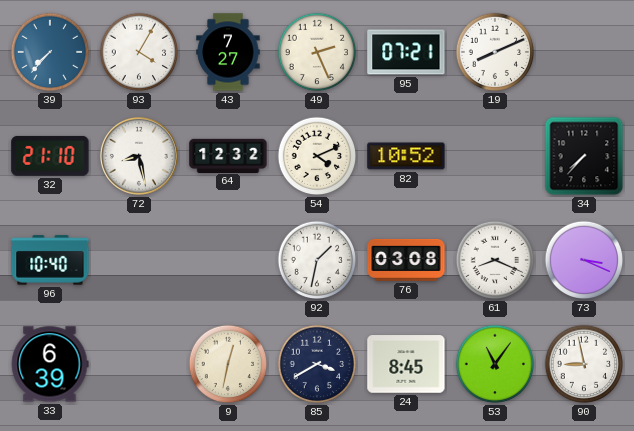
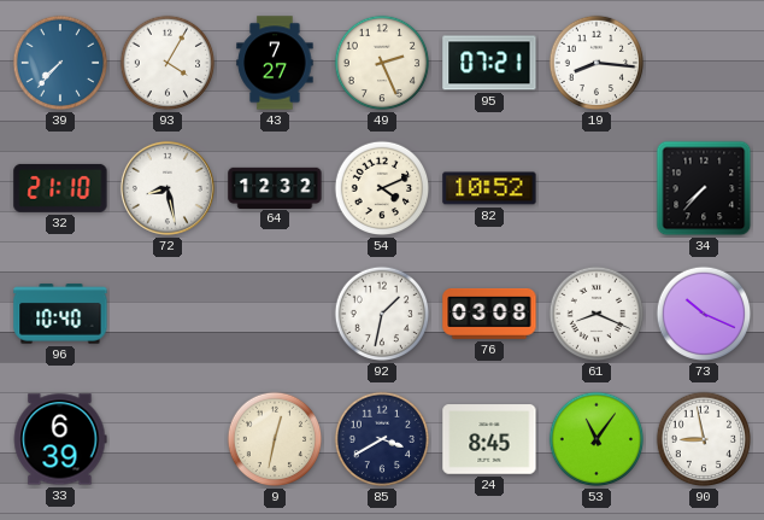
19: 8:11 -> 8:16 (596, 63)
73: 3:19 -> 10:19 (704, 314)
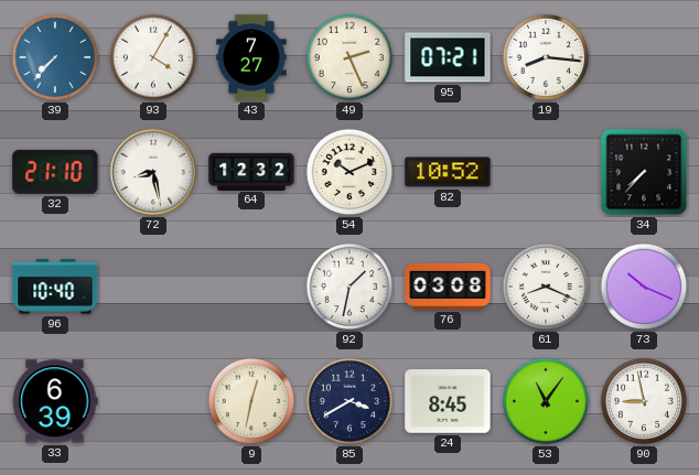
54: 4:11 -> 10:11 (349, 172)
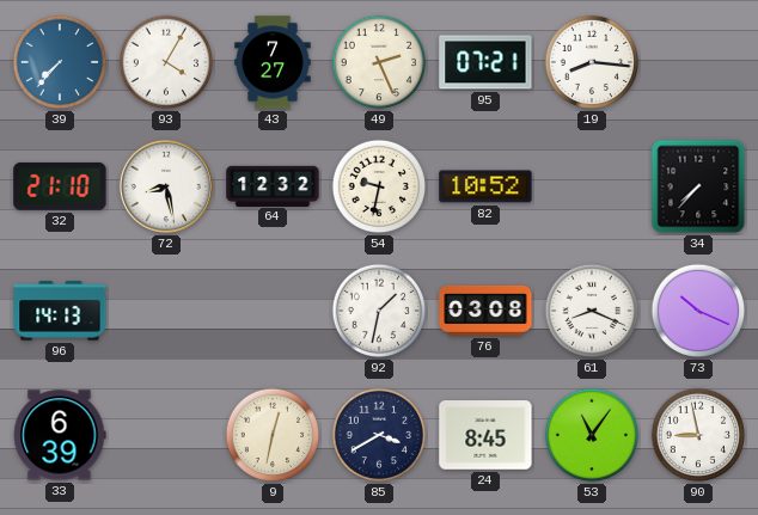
54: 10:11 -> 9:32 (379, 186)
96: 10:40 -> 14:13 (60, 311)
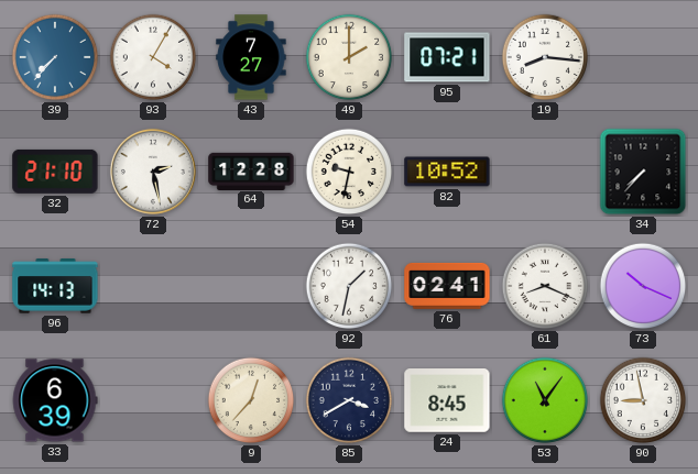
49: 2:26 -> 2:00 (349, 57)
72: 8:28 -> 2:28 (153, 172)
64: 12:32 -> 12:28 (251, 170)
76: 03:08 -> 02:41 (447, 286)
9: 12:32 -> 12:37 (251, 400)
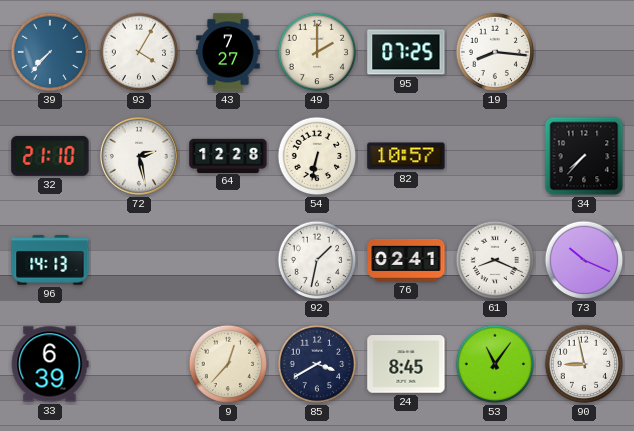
95: 07:21 -> 07:25 (406, 52)
54: 9:32 -> 6:32 (317, 156)
82: 10:52 -> 10:57 (406, 156)
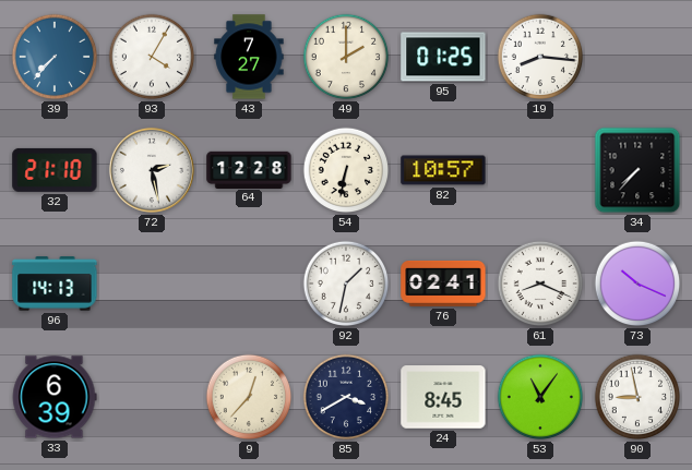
95: 07:25 -> 01:25 (443, 57)
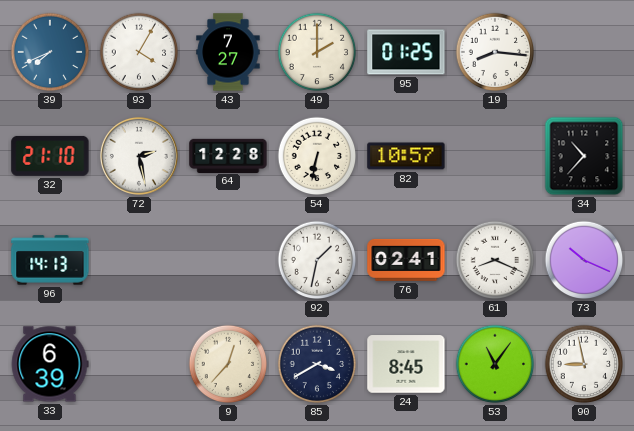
39: 7:37 -> 7:41 (50, 52)
34: 7:37 -> 10:37 (584, 156)
